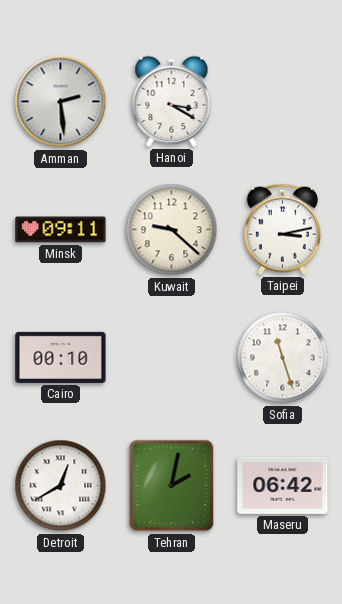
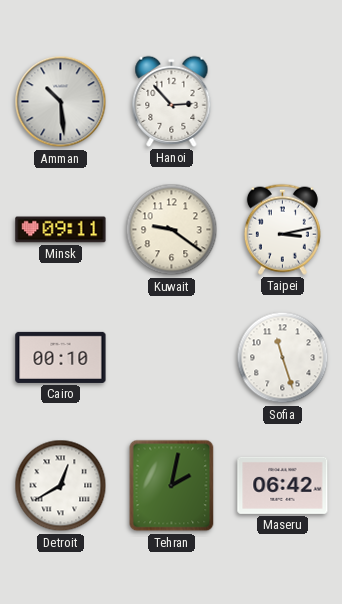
Amman: 2:29 -> 10:29 (61, 102)
Hanoi: 3:20 -> 2:53 (172, 101)
Kuwait: 9:22 -> 9:21 (172, 230)
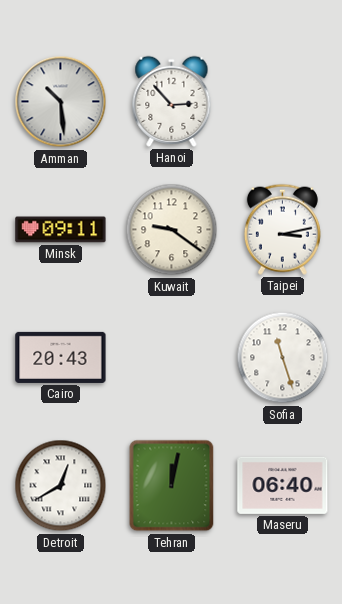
Cairo: 00:10 -> 20:43 (61, 357)
Tehran: 2:02 -> 12:02 (172, 486)
Maseru: 06:42 -> 06:40 (283, 485)
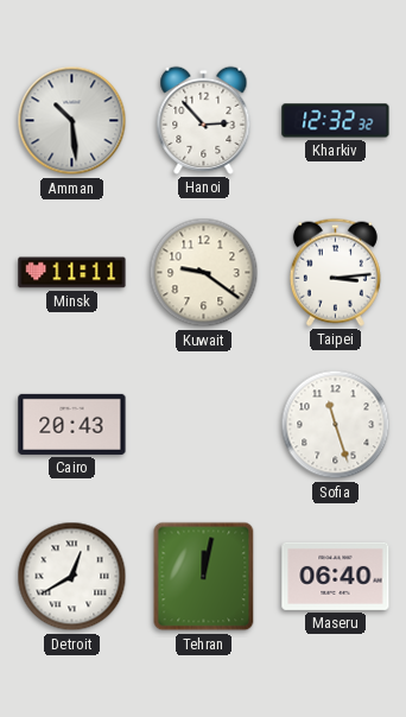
Kharkiv: none -> 12:32 (336, 121)
Minsk: 09:11 -> 11:11 (72, 273)
Taipei: 3:13 -> 3:14 (335, 272)
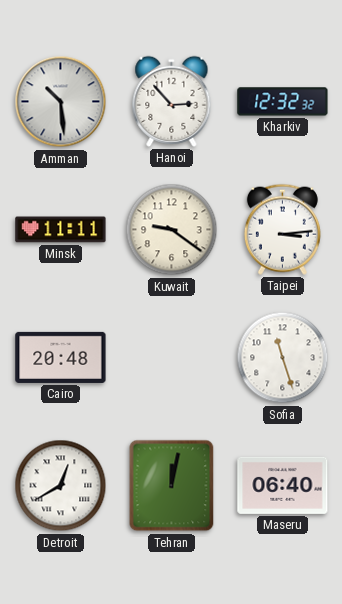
Cairo: 20:43 -> 20:48 (61, 357)
